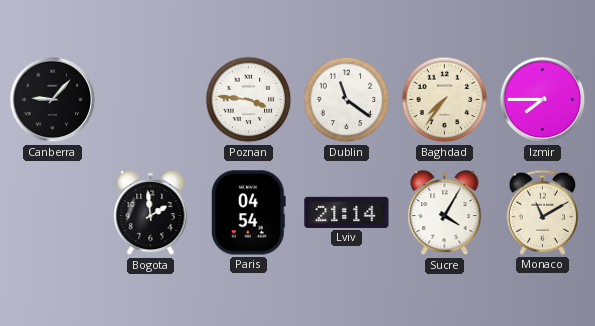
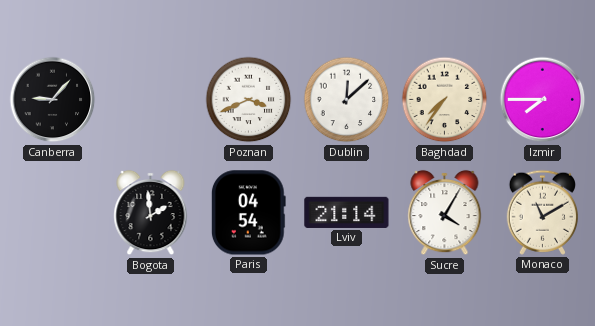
Poznan: 3:46 -> 3:41 (249, 100)
Dublin: 11:21 -> 12:08 (347, 100)
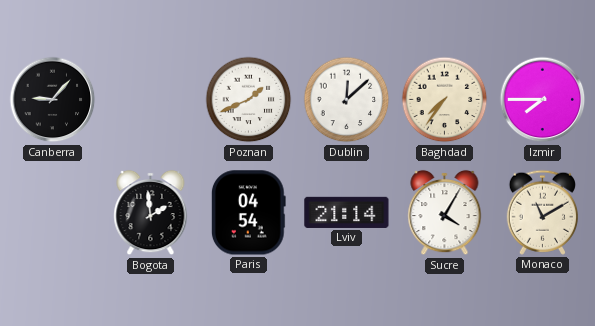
Poznan: 3:41 -> 1:41 (249, 100)
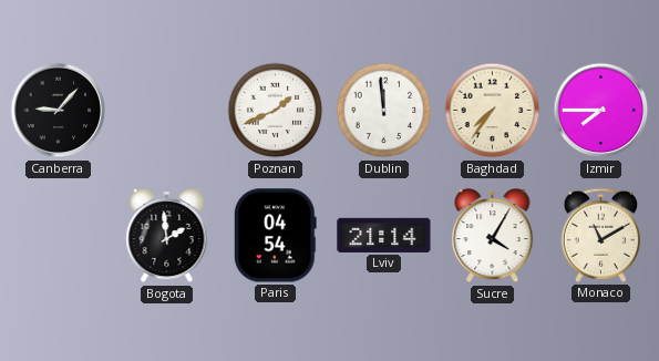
Dublin: 12:08 -> 11:59 (384, 111)
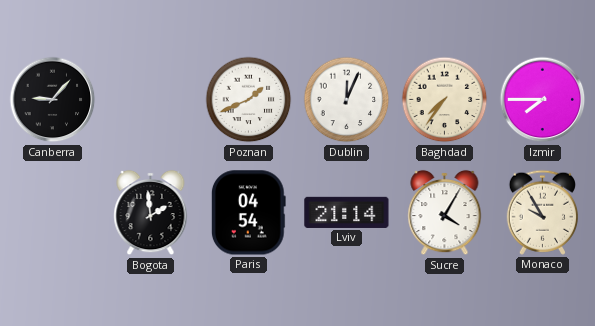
Dublin: 11:59 -> 12:04 (347, 100)
Monaco: 11:10 -> 9:55 (542, 212)
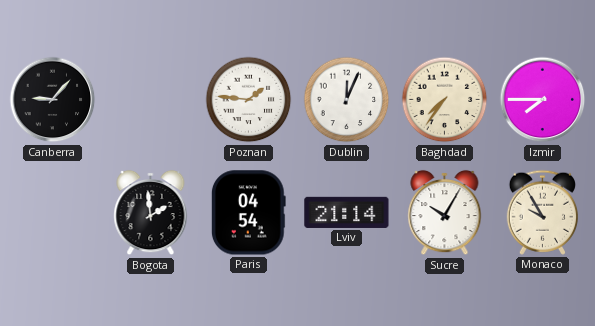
Poznan: 1:41 -> 1:46 (249, 100)
Sucre: 4:05 -> 10:05 (445, 213)
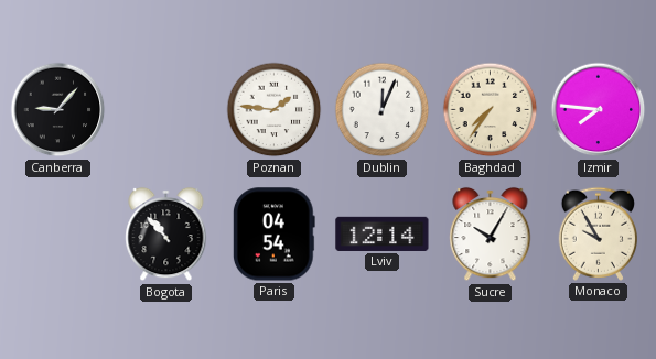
Izmir: 7:45 -> 7:46 (599, 110)
Bogota: 1:59 -> 10:53 (166, 235)
Lviv: 21:14 -> 12:14 (383, 233)
